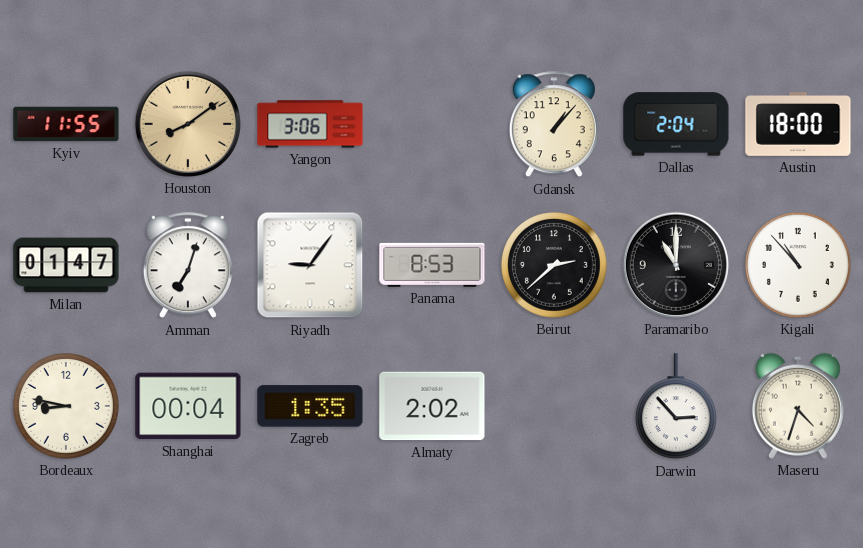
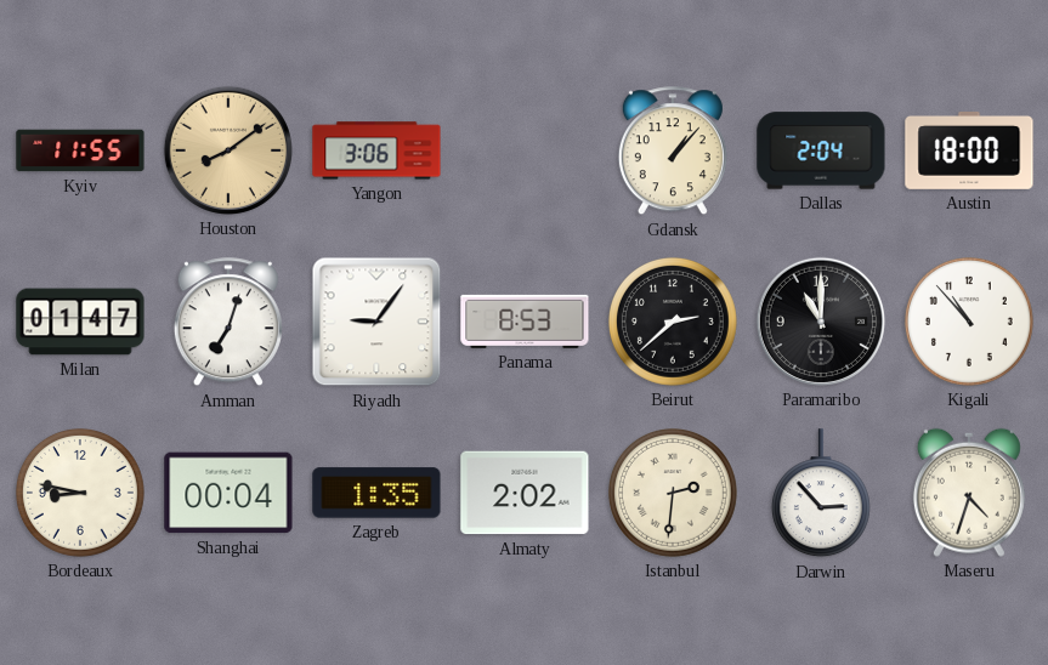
Istanbul: none -> 2:31 (673, 493)
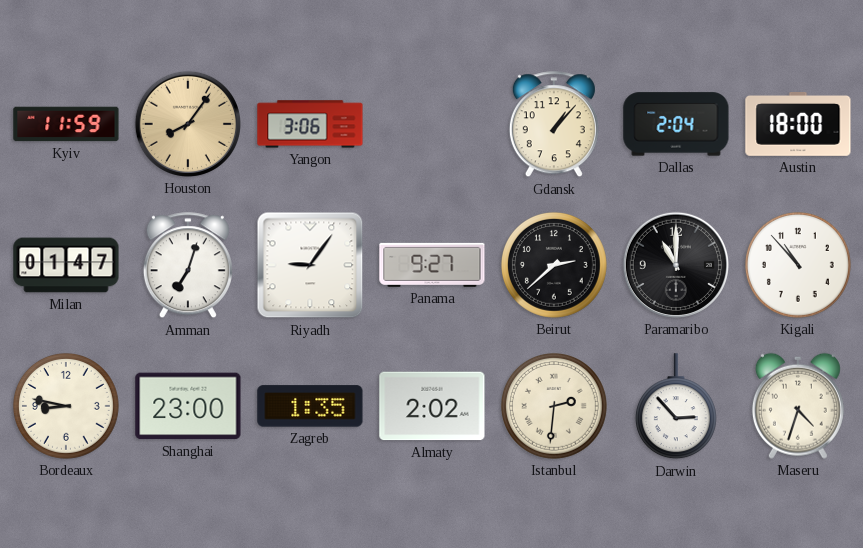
Kyiv: 11:55 -> 11:59 (66, 124)
Houston: 8:09 -> 8:06 (188, 124)
Panama: 8:53 -> 9:27 (432, 265)
Shanghai: 00:04 -> 23:00 (188, 406)
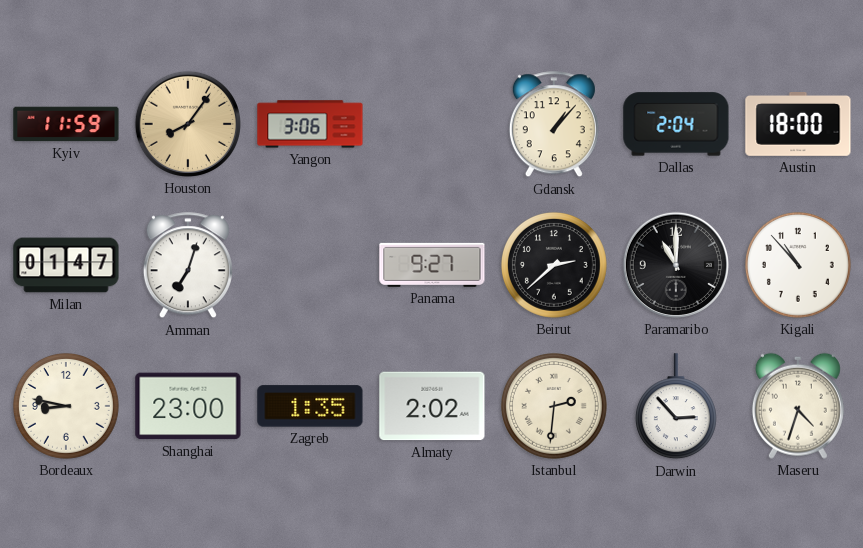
Riyadh: 9:06 -> none (310, 265)
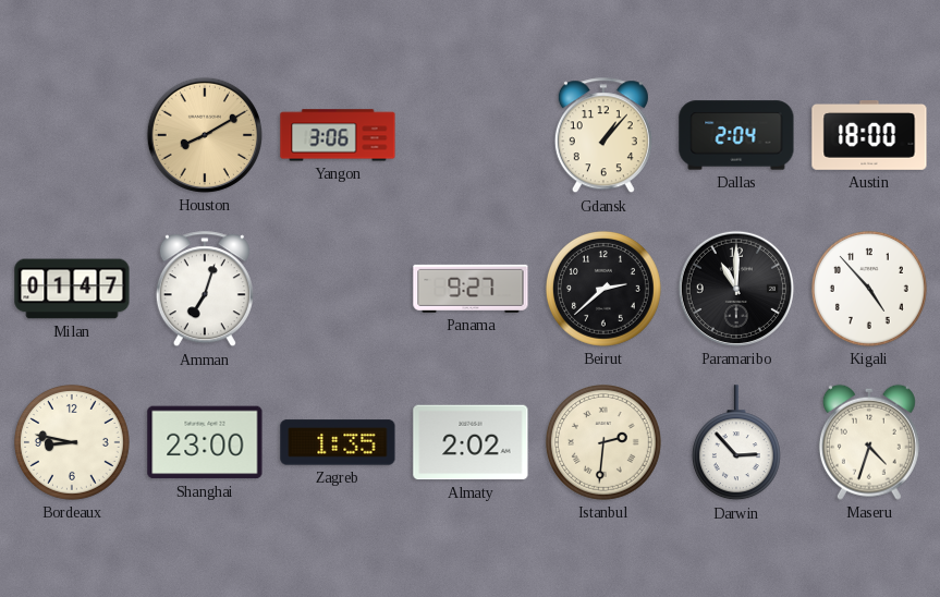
Kyiv: 11:59 -> none (66, 124)
Houston: 8:06 -> 8:10 (205, 135)
Kigali: 10:53 -> 4:53 (869, 289)
